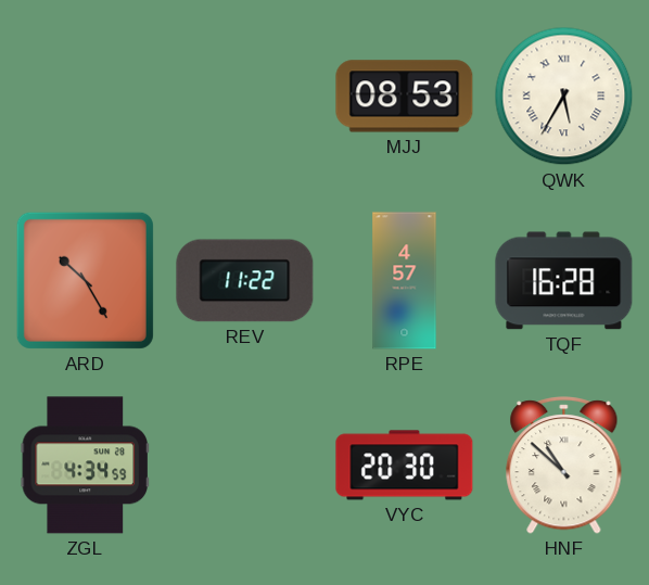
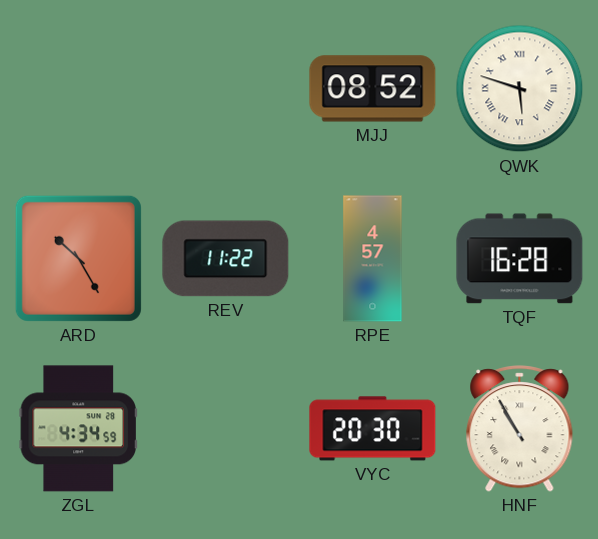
MJJ: 08:53 -> 08:52 (373, 89)
QWK: 5:35 -> 5:48 (520, 89)
HNF: 10:52 -> 10:55 (520, 429)
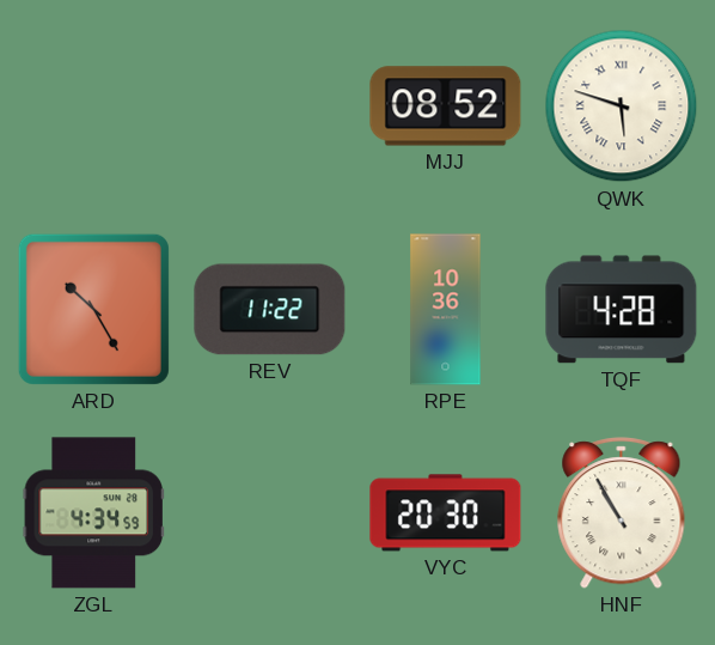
RPE: 4:57 -> 10:36 (446, 310)
TQF: 16:28 -> 4:28 (622, 310)
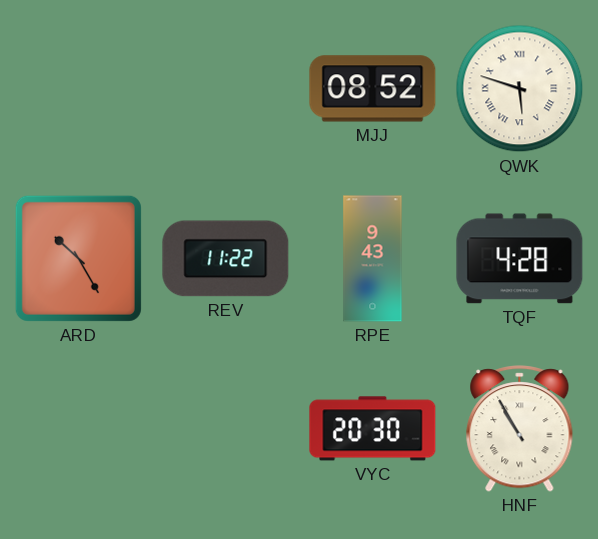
RPE: 10:36 -> 9:43 (373, 259)
ZGL: 4:34 -> none (93, 513)
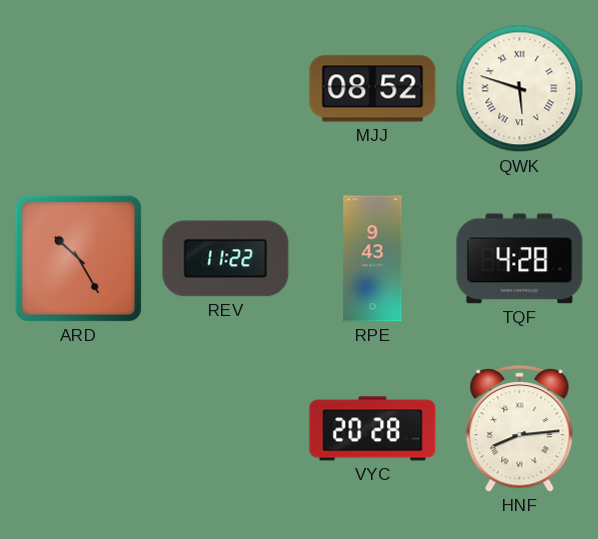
VYC: 20:30 -> 20:28 (373, 429)
HNF: 10:55 -> 8:14 (520, 429)
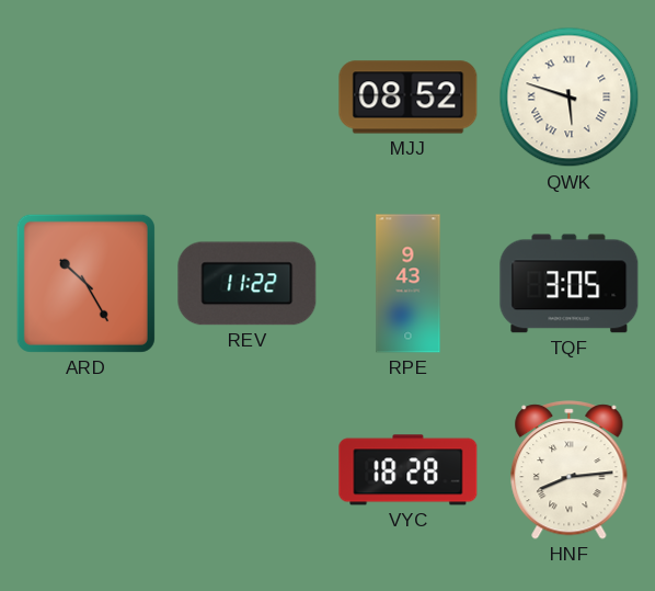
TQF: 4:28 -> 3:05 (570, 284)
VYC: 20:28 -> 18:28 (409, 470)
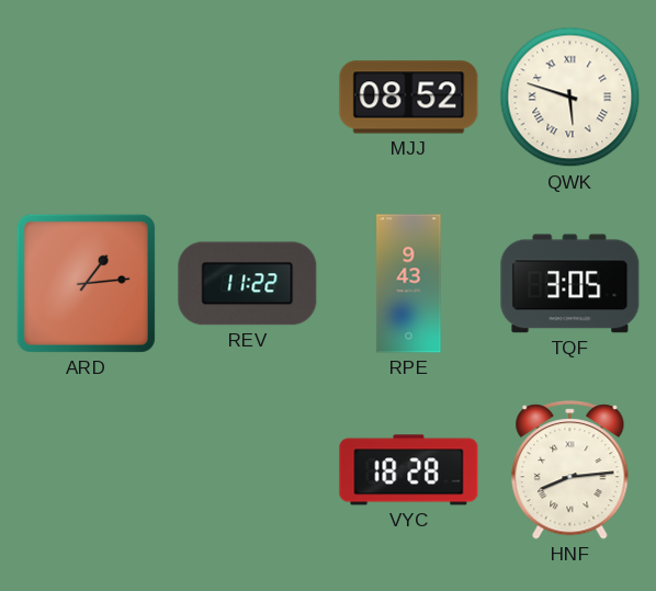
ARD: 10:25 -> 1:14 (86, 283)
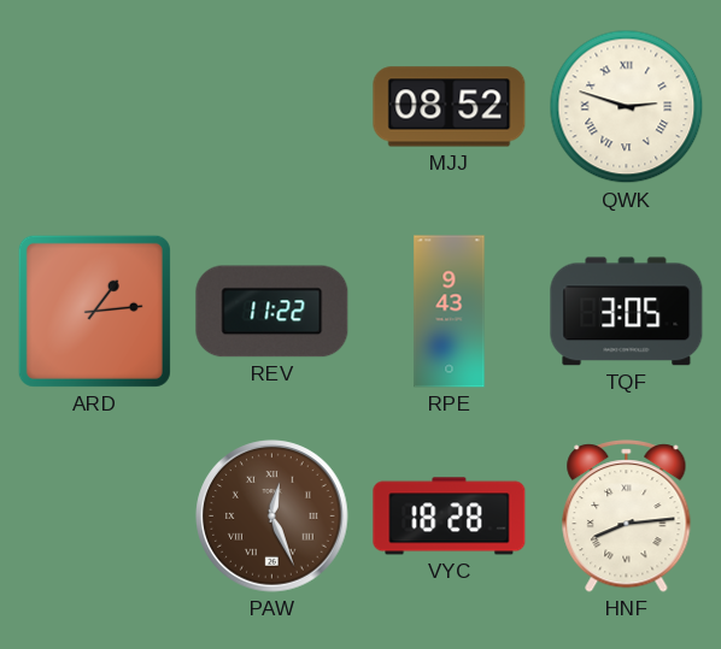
QWK: 5:48 -> 2:48 (627, 107)
PAW: none -> 12:26 (272, 517)
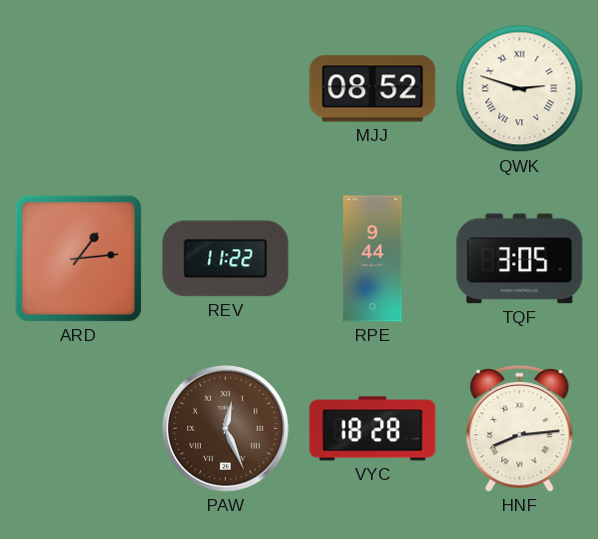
RPE: 9:43 -> 9:44 (373, 259)
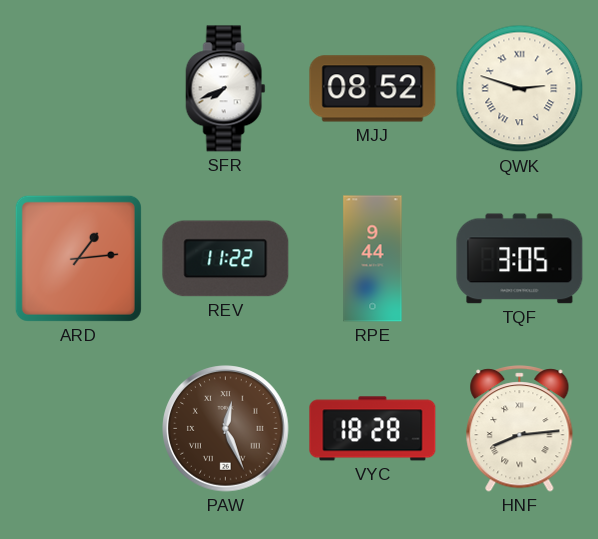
SFR: none -> 7:41 (226, 89)
